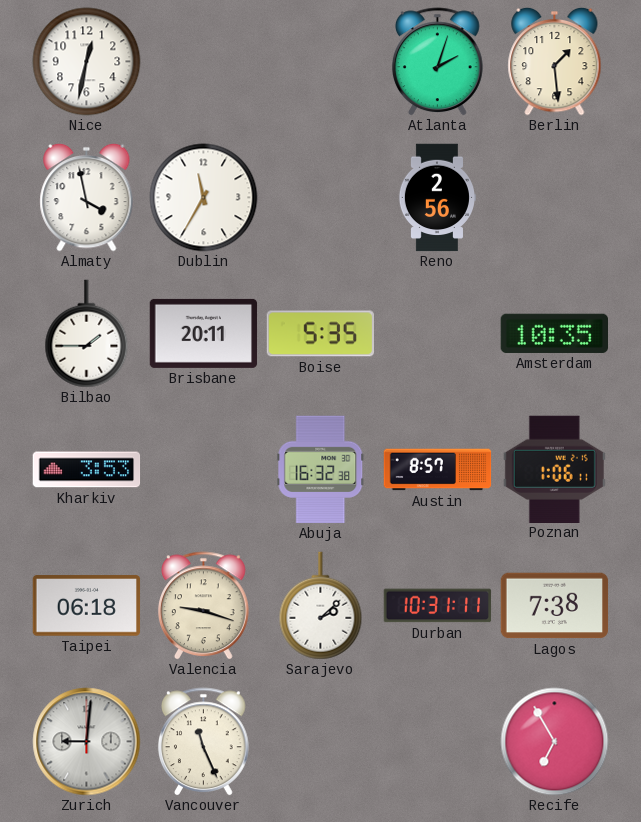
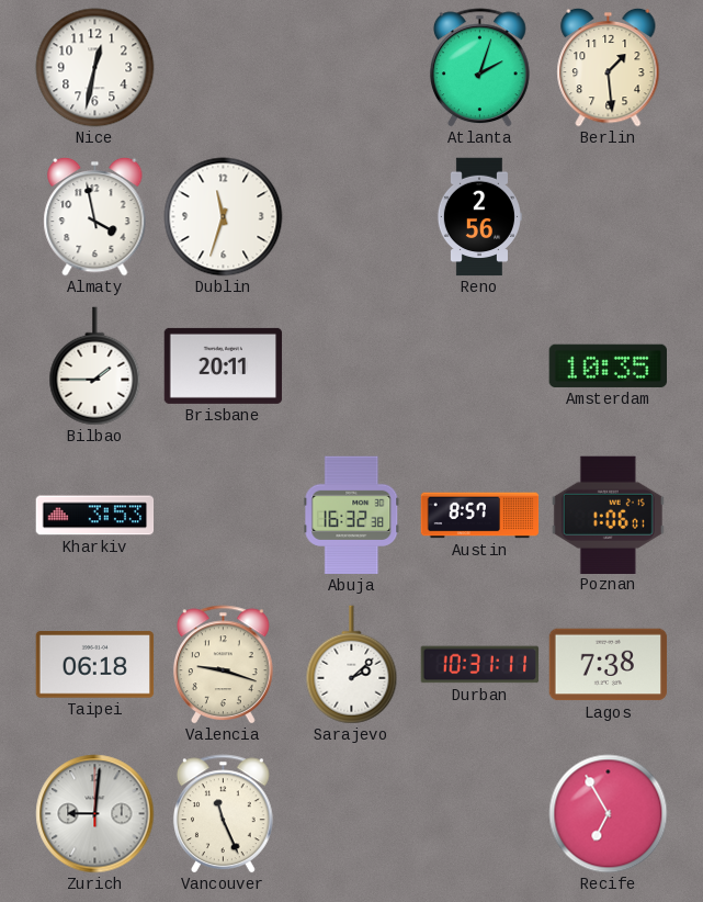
Dublin: 11:35 -> 11:33 (224, 217)
Boise: 5:35 -> none (321, 334)
Poznan: 1:06:11 -> 1:06:01 (608, 515)
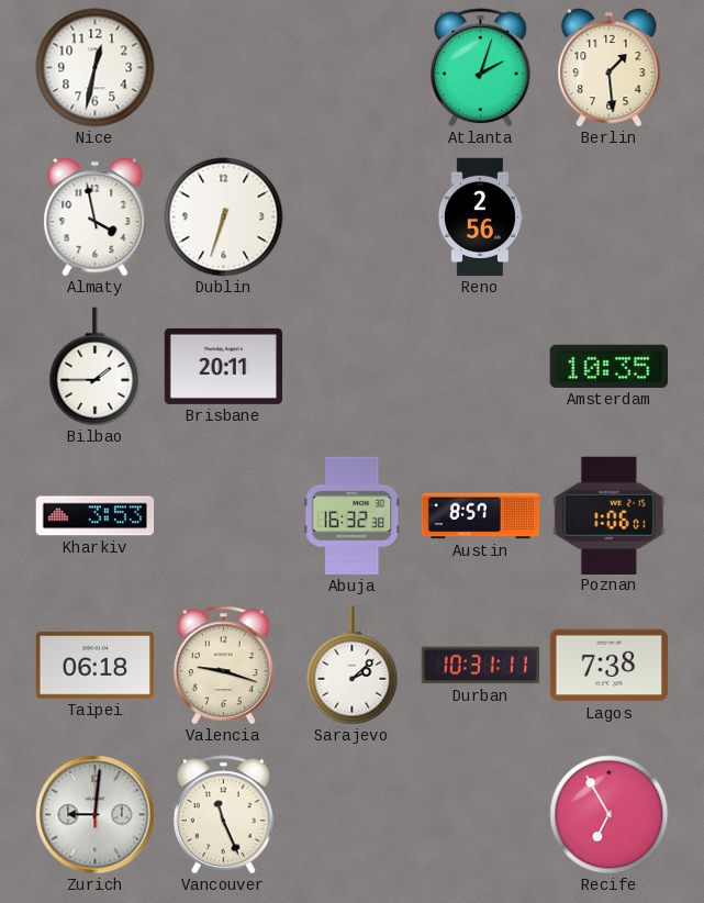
Dublin: 11:33 -> 6:33 (224, 218)
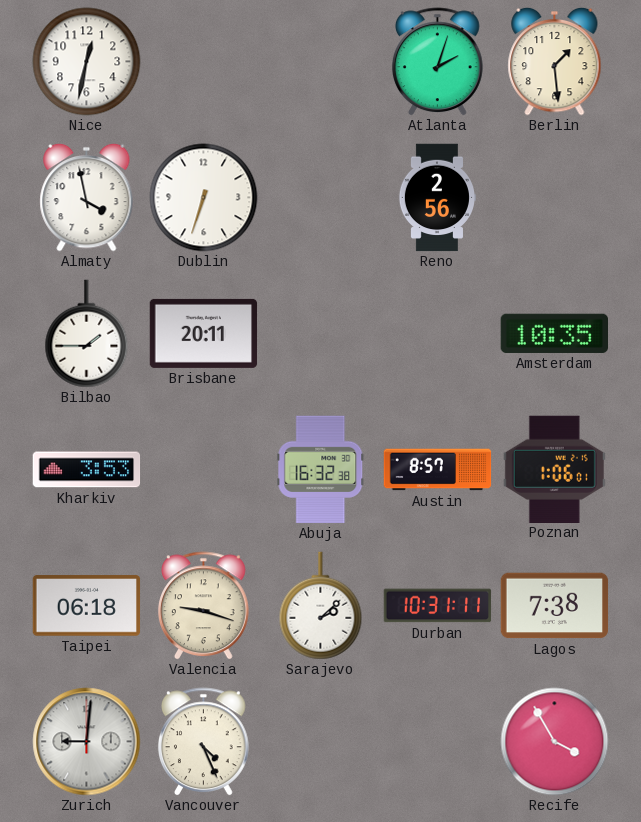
Vancouver: 11:26 -> 4:26 (204, 742)
Recife: 6:55 -> 3:55 (555, 742)
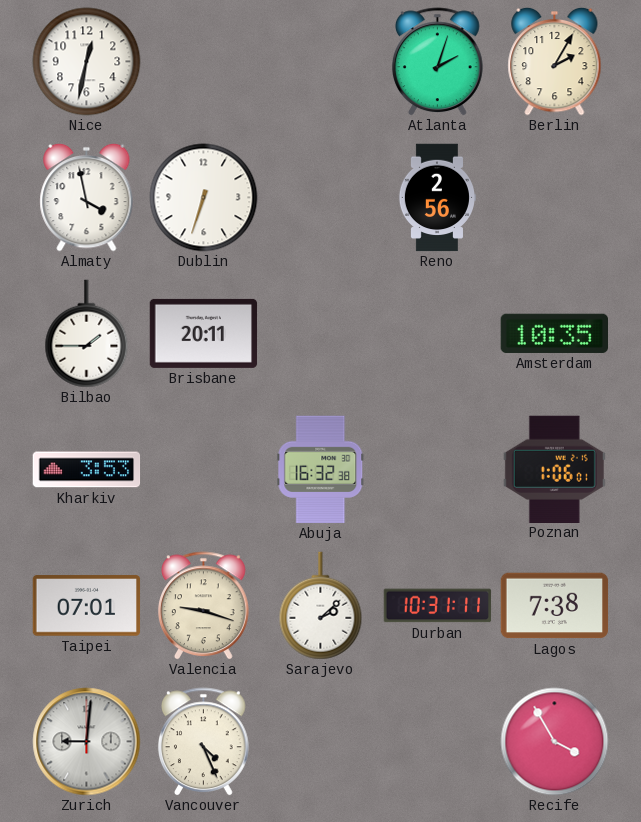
Berlin: 1:29 -> 2:05 (555, 61)
Austin: 8:57 -> none (438, 470)
Taipei: 06:18 -> 07:01 (87, 606)
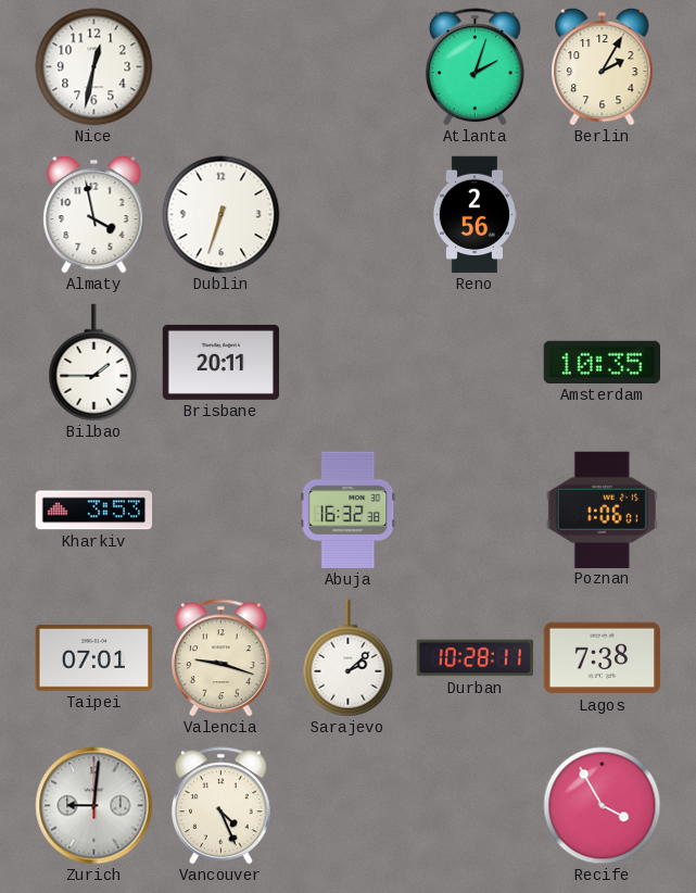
Durban: 10:31 -> 10:28 (476, 658)
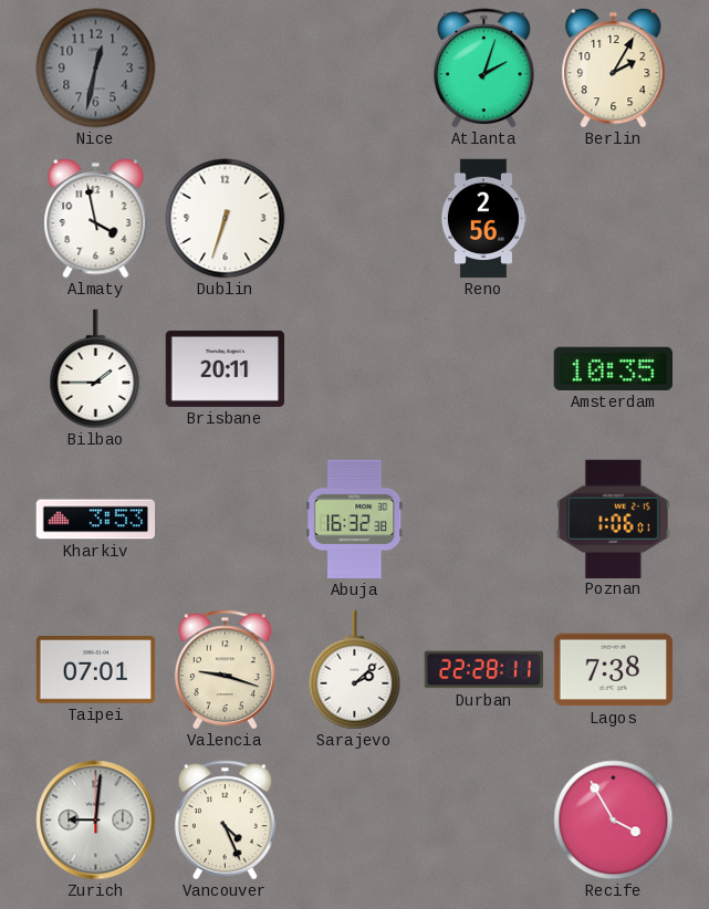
Nice dial: white -> grey (96, 69)
Durban: 10:28 -> 22:28 (484, 670)
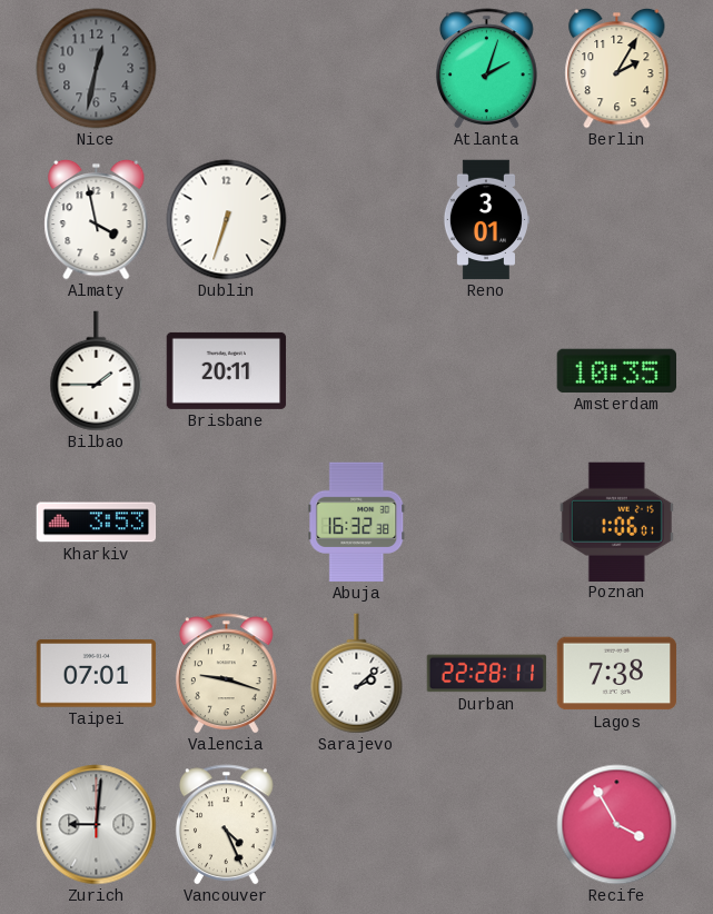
Reno: 2:56 -> 3:01 (485, 220)
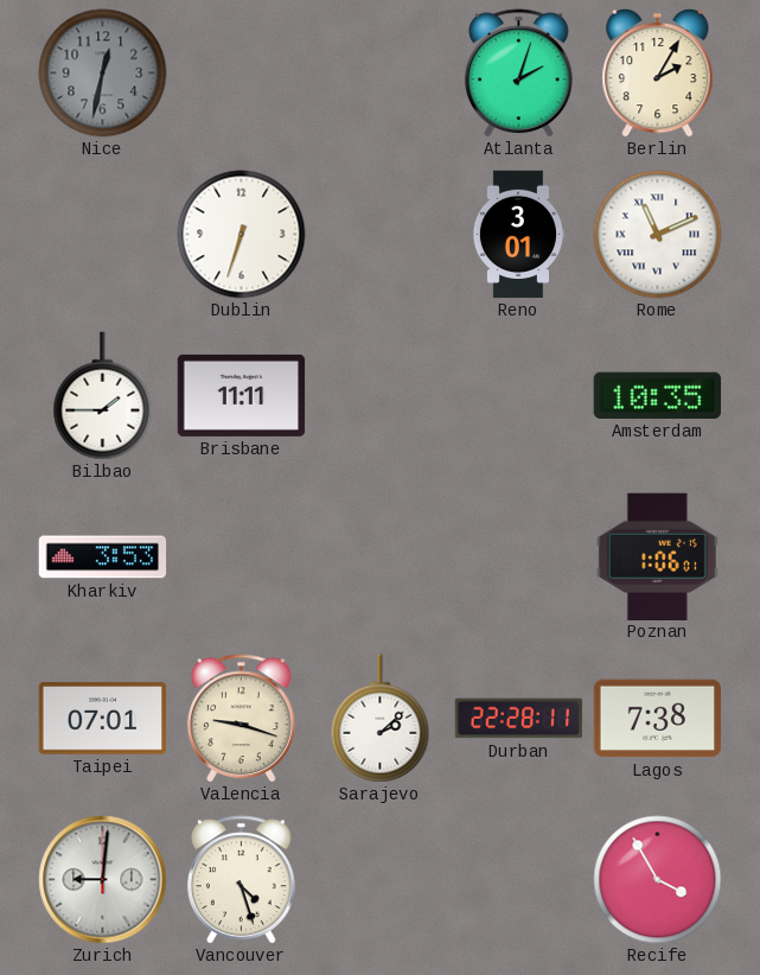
Almaty: 3:58 -> none (97, 219)
Rome: none -> 11:11 (658, 235)
Brisbane: 20:11 -> 11:11 (242, 395)
Abuja: 16:32 -> none (357, 523)
Vancouver: 4:26 -> 4:27 (242, 880)
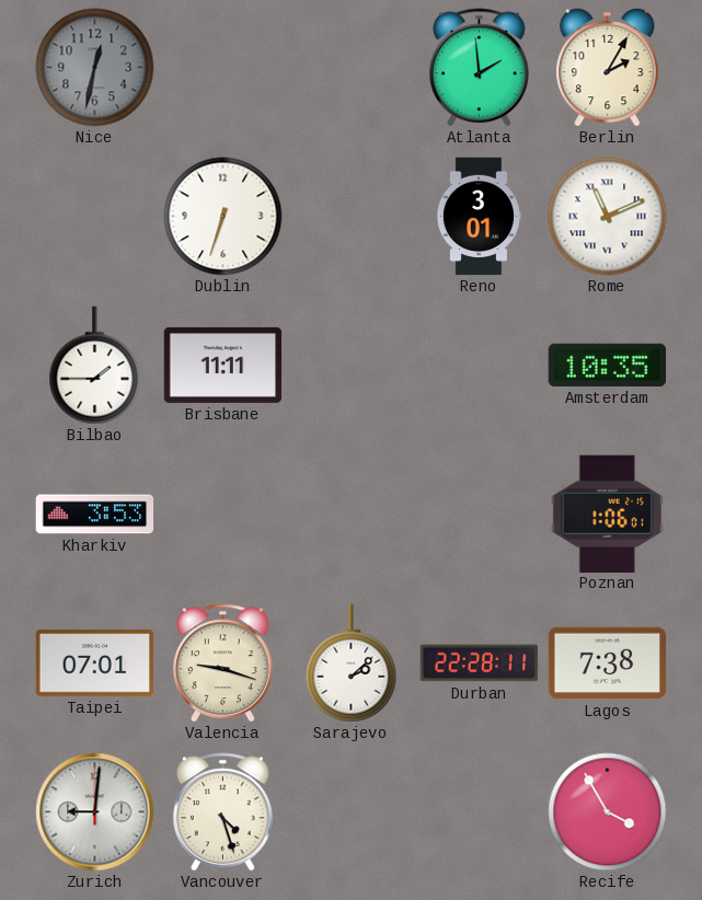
Atlanta: 2:03 -> 1:59 (480, 68)
